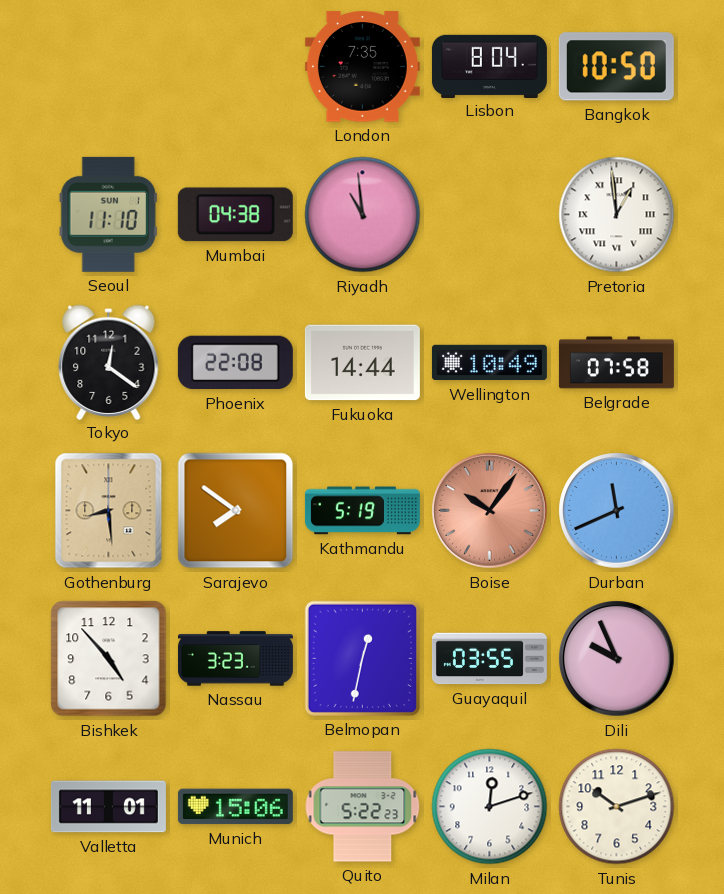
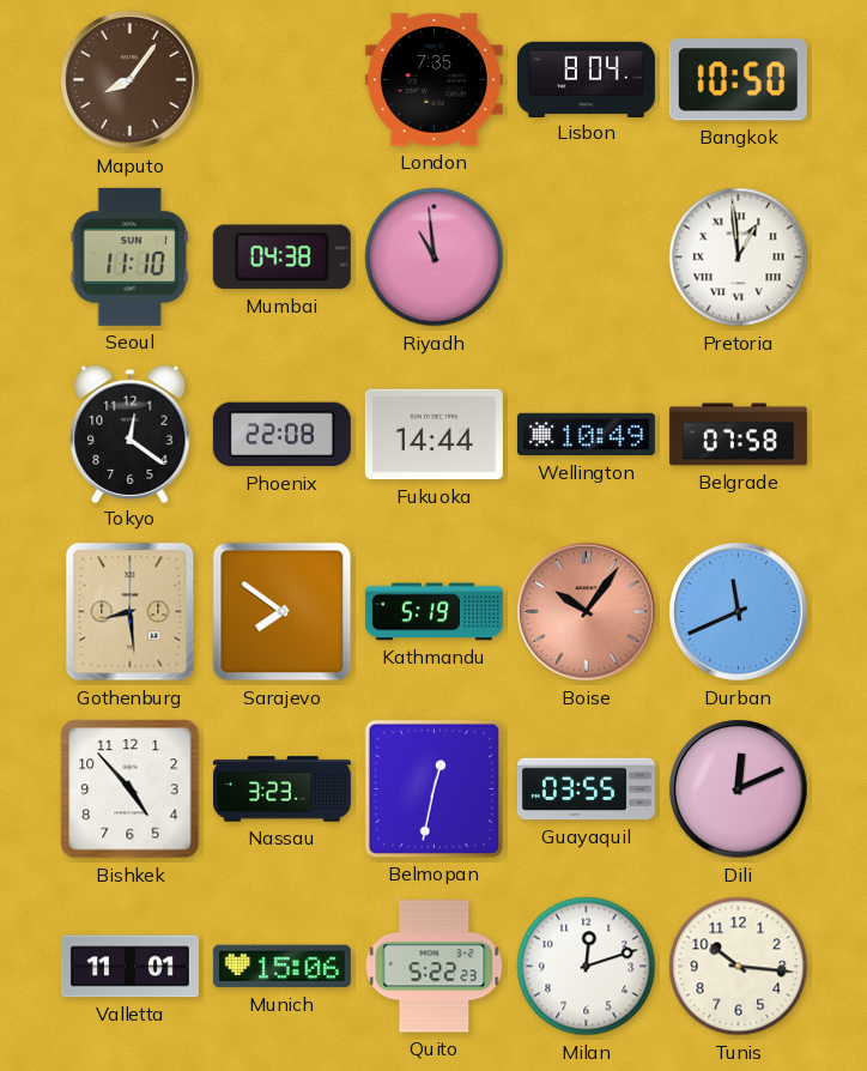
Maputo: none -> 8:06 (131, 80)
Dili: 9:56 -> 12:11 (739, 789)
Tunis: 10:12 -> 10:16 (739, 967)
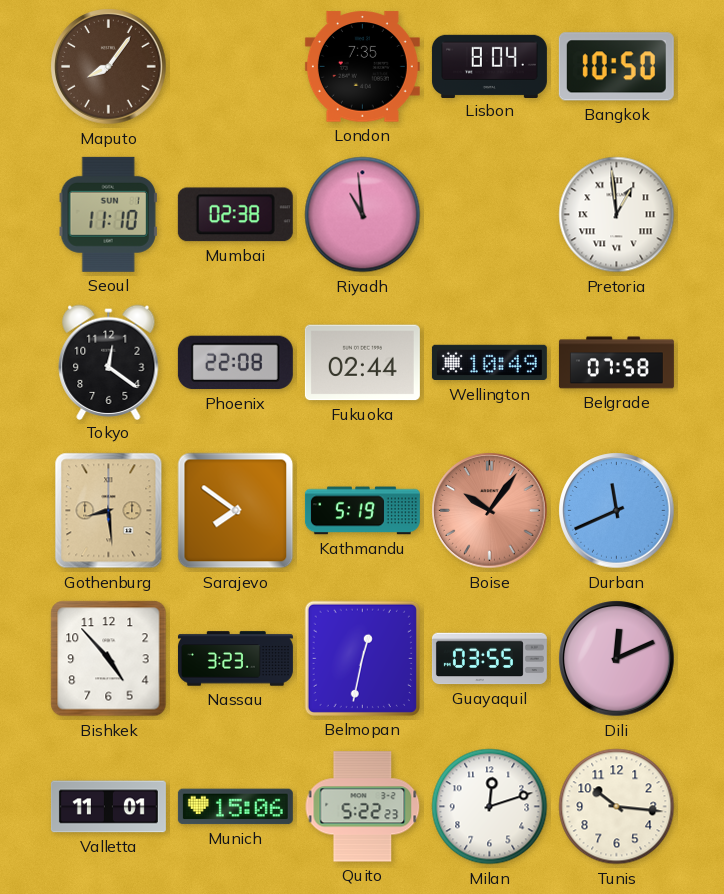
Mumbai: 04:38 -> 02:38 (235, 215)
Fukuoka: 14:44 -> 02:44 (362, 363)
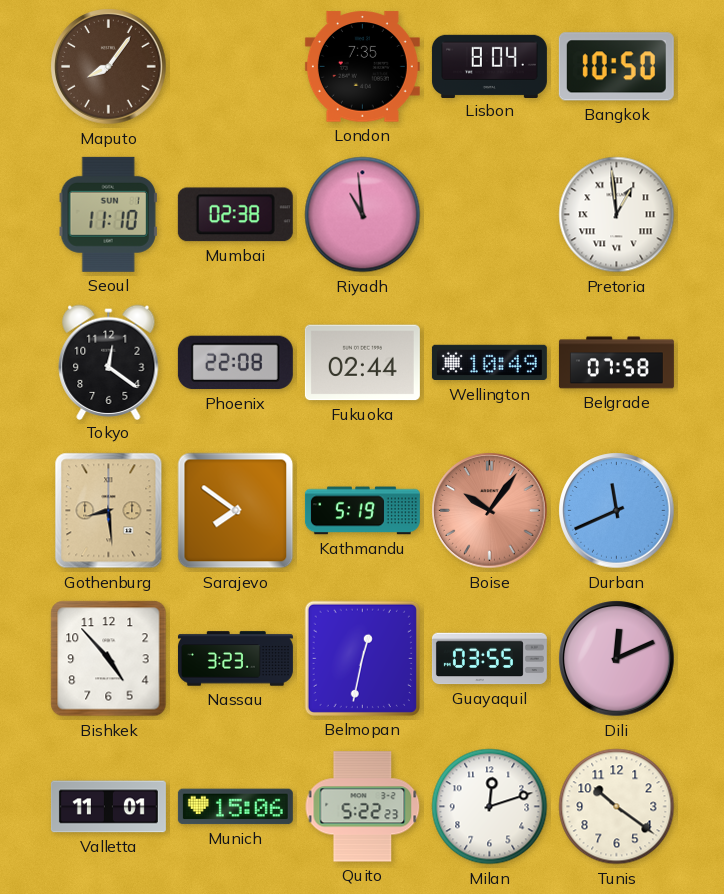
Tunis: 10:16 -> 10:21 (617, 807)
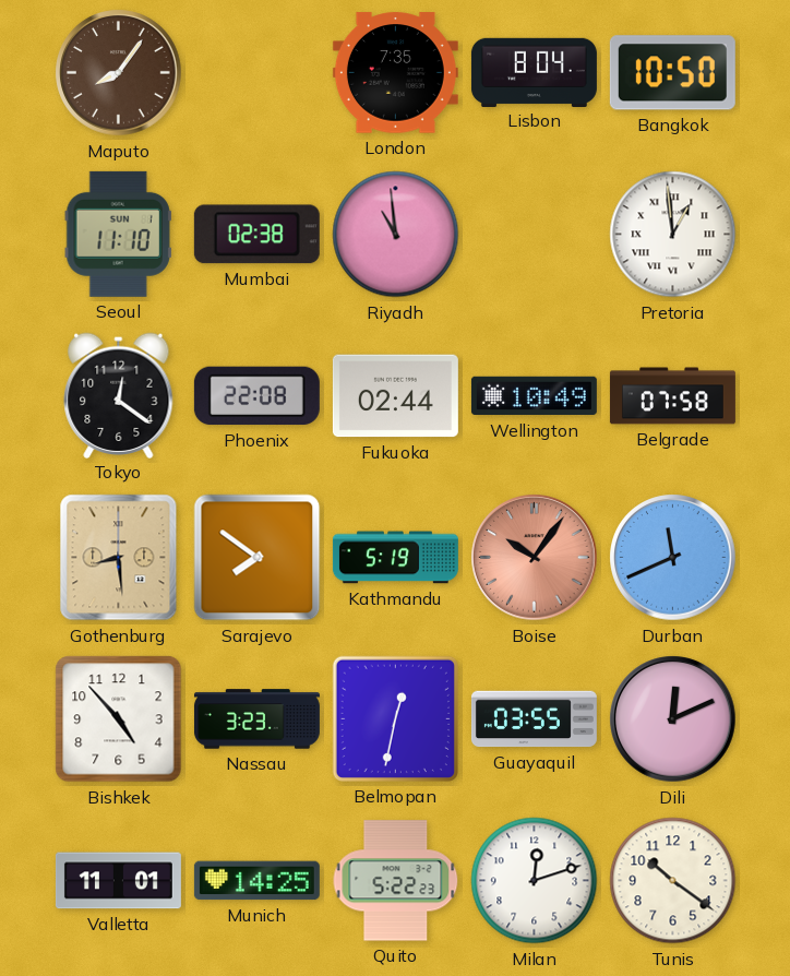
Munich: 15:06 -> 14:25 (256, 881)
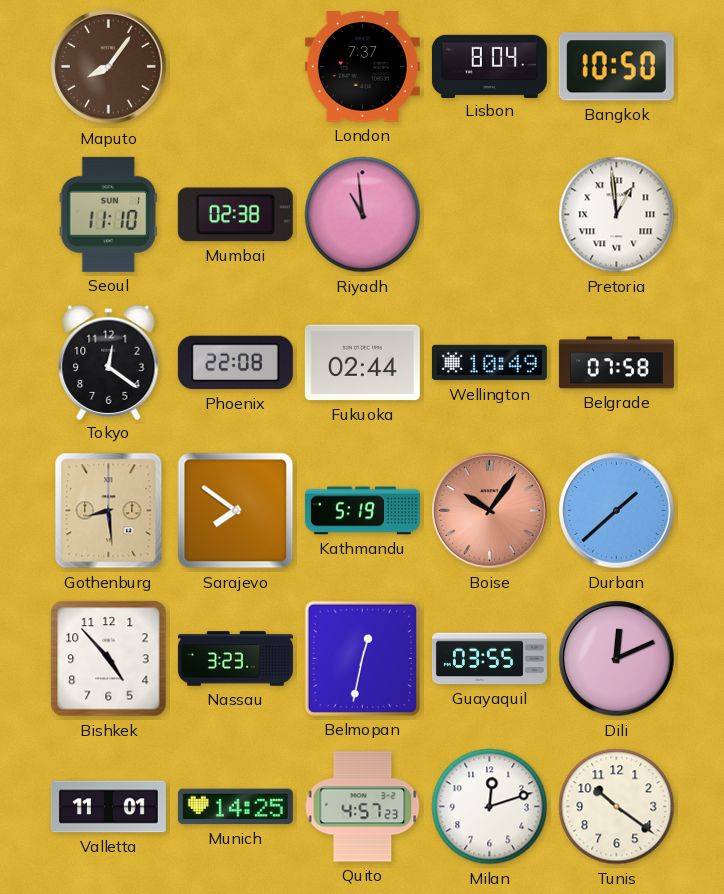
London: 7:35 -> 7:37 (362, 67)
Durban: 11:41 -> 1:38 (617, 511)
Quito: 5:22 -> 4:57 (363, 807)
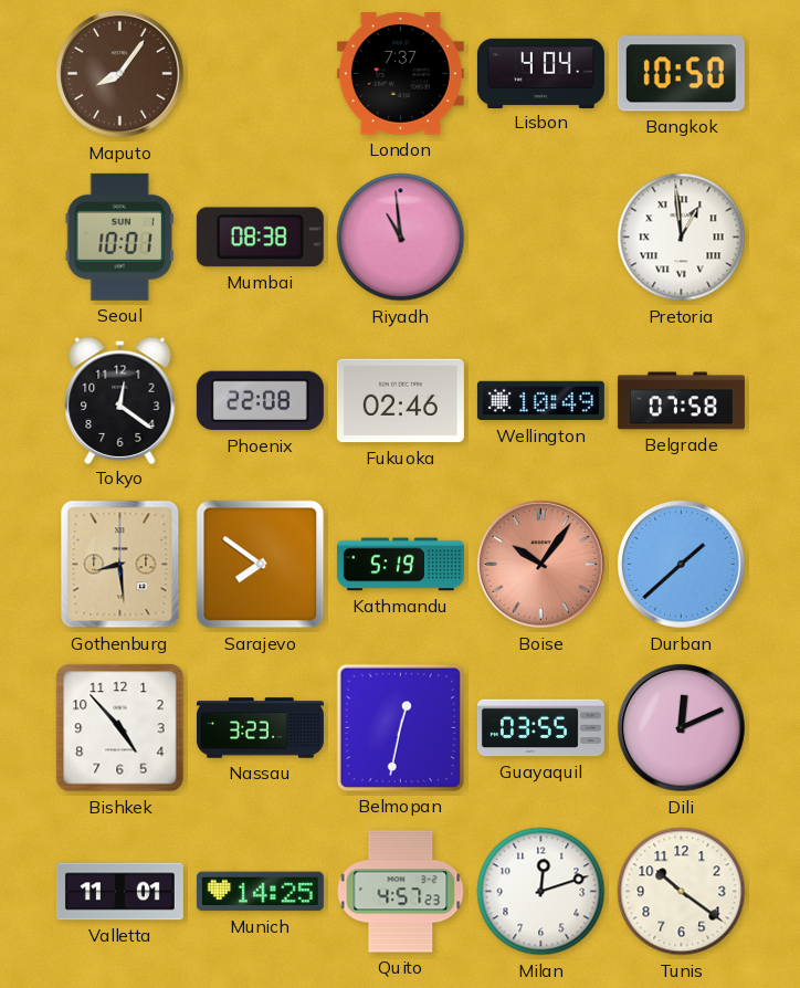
Lisbon: 8:04 -> 4:04 (540, 73)
Seoul: 11:10 -> 10:01 (119, 237)
Mumbai: 02:38 -> 08:38 (260, 238)
Fukuoka: 02:44 -> 02:46 (400, 401)
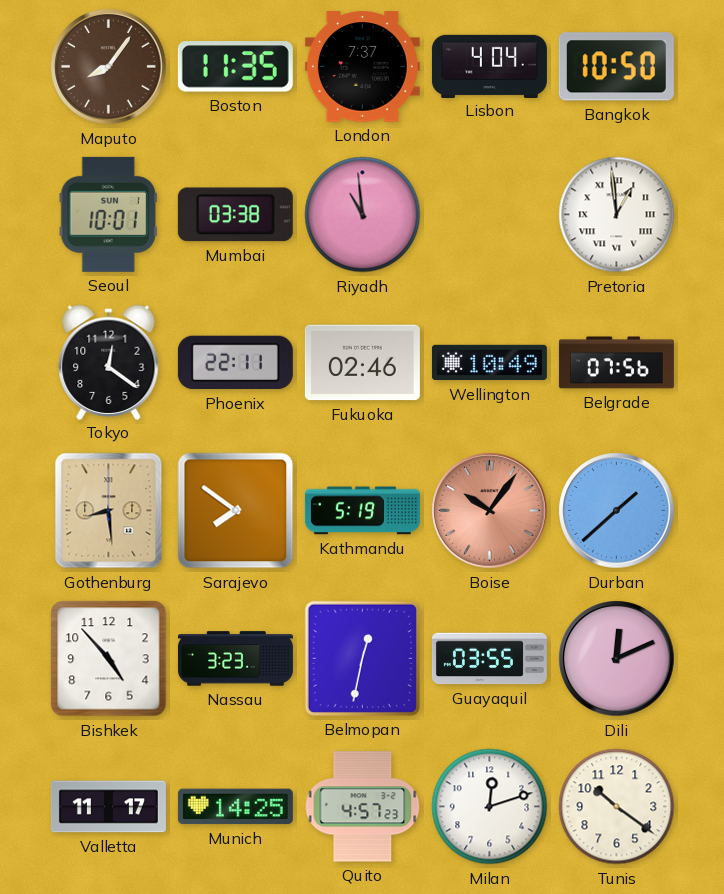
Boston: none -> 11:35 (235, 67)
Mumbai: 08:38 -> 03:38 (235, 215)
Phoenix: 22:08 -> 22:11 (235, 363)
Belgrade: 07:58 -> 07:56 (616, 363)
Valletta: 11:01 -> 11:17 (108, 807)
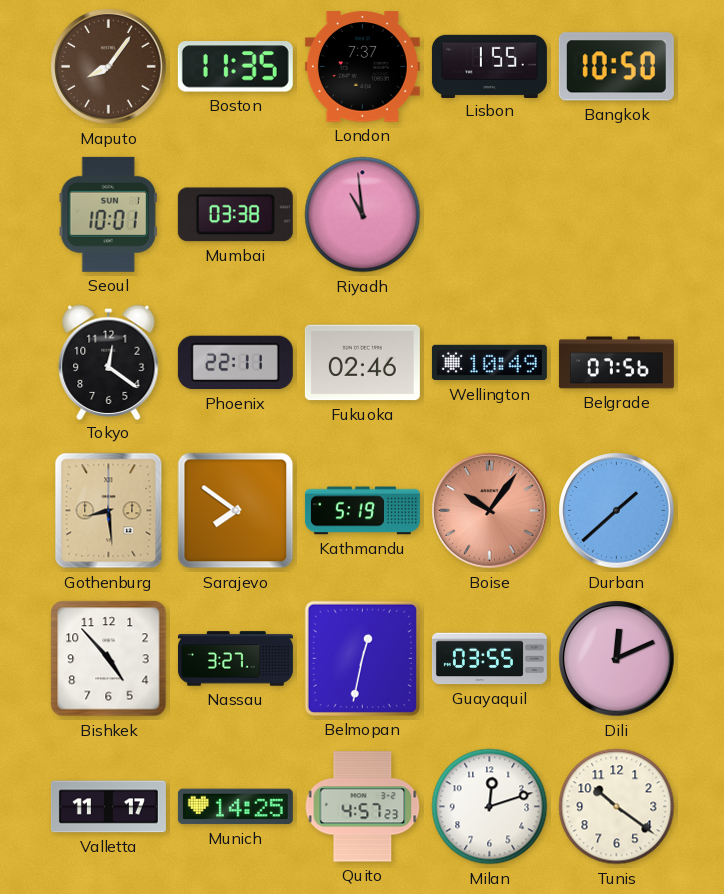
Lisbon: 4:04 -> 1:55 (489, 66)
Pretoria: 12:59 -> none (617, 215)
Nassau: 3:23 -> 3:27 (235, 659)
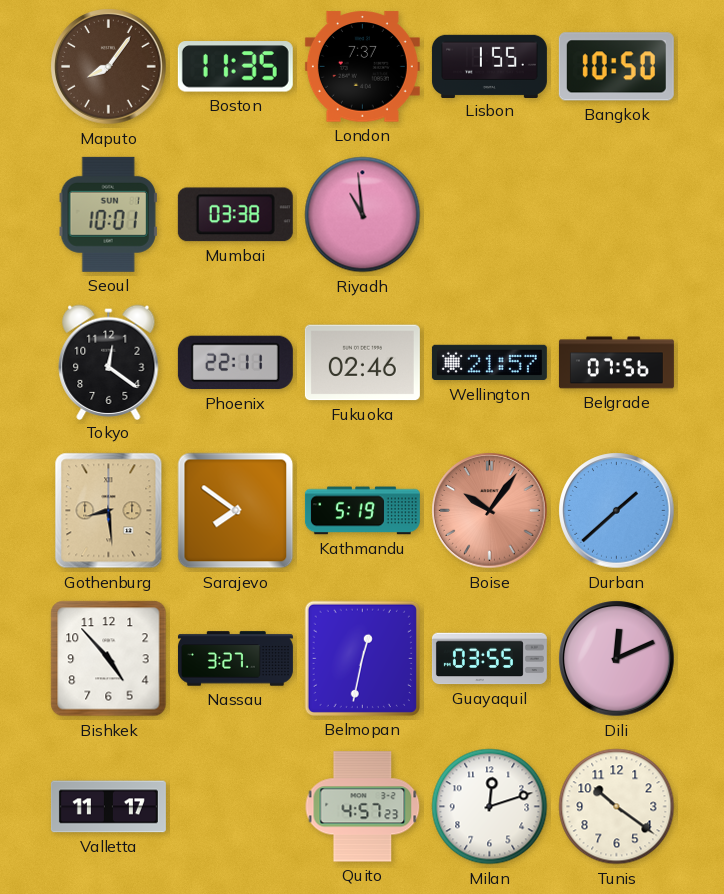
Wellington: 10:49 -> 21:57 (489, 363)
Munich: 14:25 -> none (235, 807)
